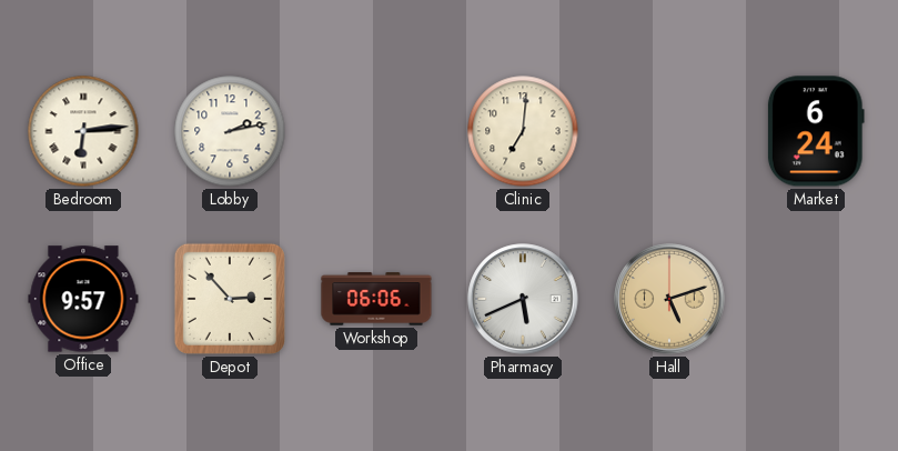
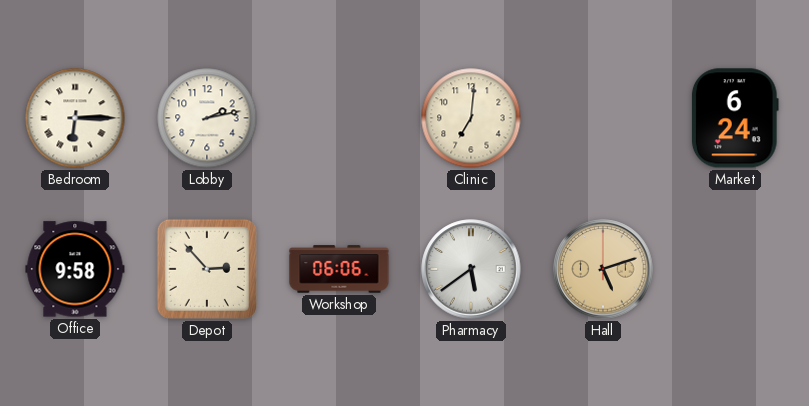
Bedroom: 6:14 -> 6:15 (75, 118)
Office: 9:57 -> 9:58 (75, 269)
Pharmacy: 5:41 -> 5:39 (471, 269)
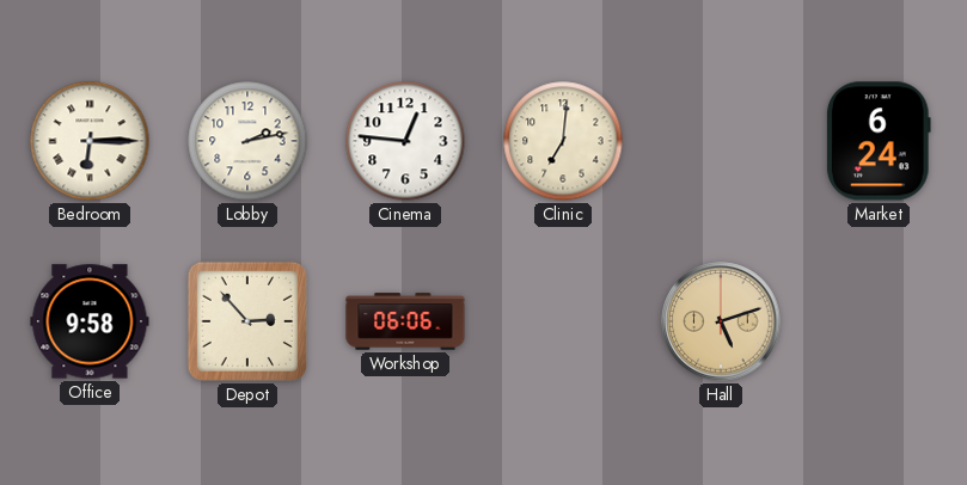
Cinema: none -> 12:46 (405, 141)
Pharmacy: 5:39 -> none (471, 269)
